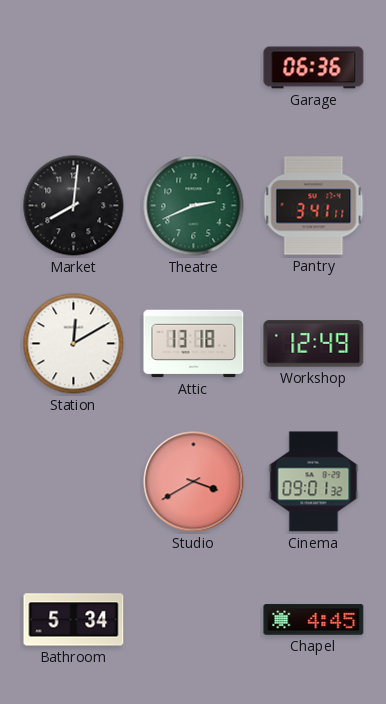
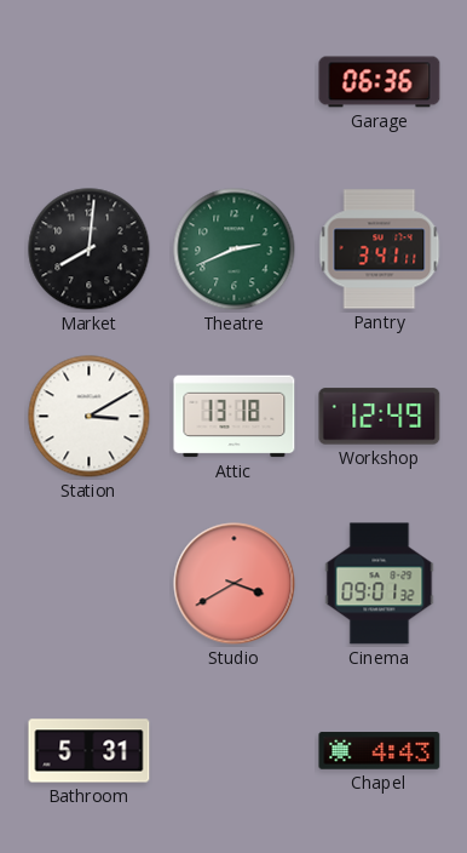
Station: 12:10 -> 3:10 (90, 417)
Bathroom: 5:34 -> 5:31 (90, 751)
Chapel: 4:45 -> 4:43 (380, 751)
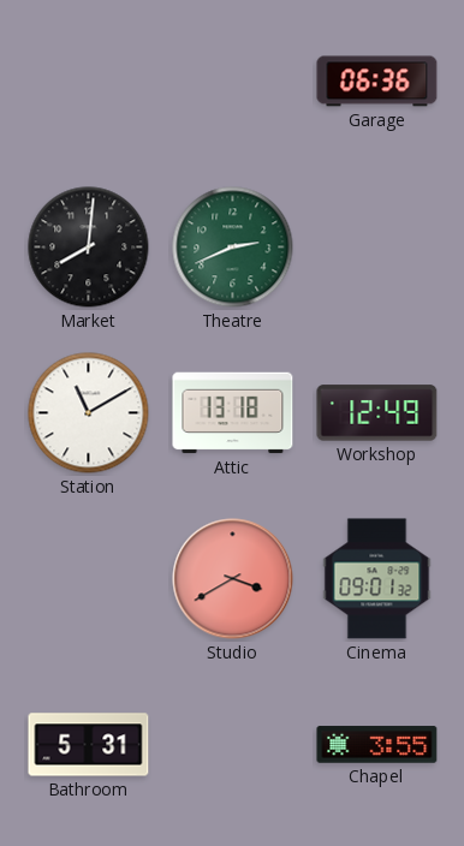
Pantry: 3:41 -> none (380, 250)
Station: 3:10 -> 11:10 (89, 413)
Chapel: 4:43 -> 3:55 (377, 745)
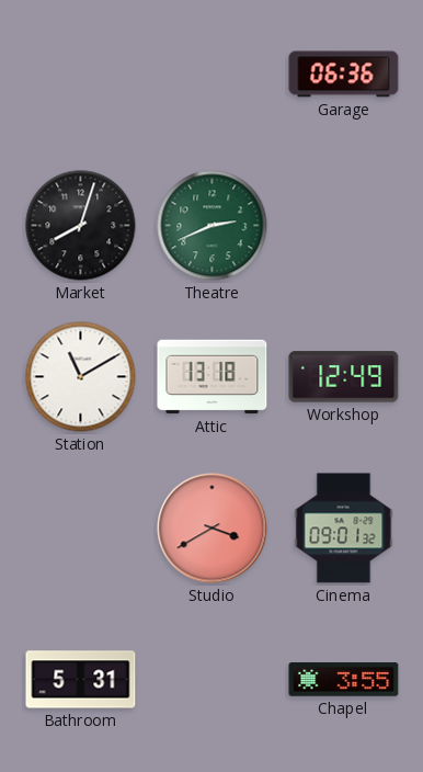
Market: 8:01 -> 8:03 (81, 226)
